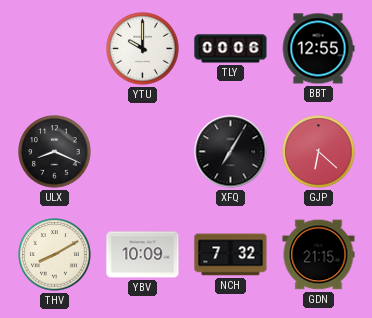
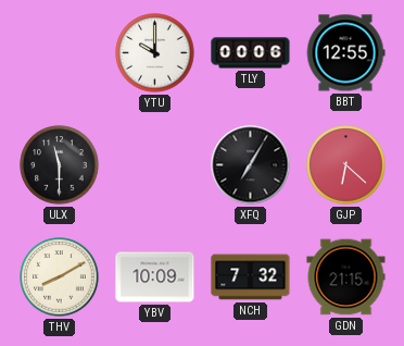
ULX: 8:19 -> 11:30 (60, 165)
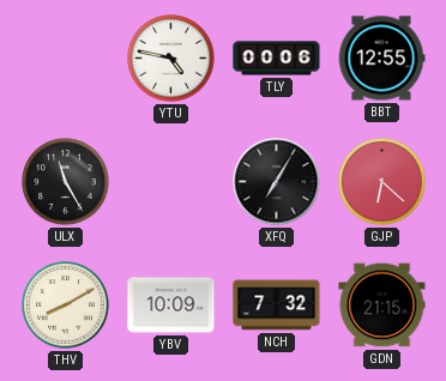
YTU: 10:00 -> 4:47 (171, 59)
ULX: 11:30 -> 11:25 (66, 182)
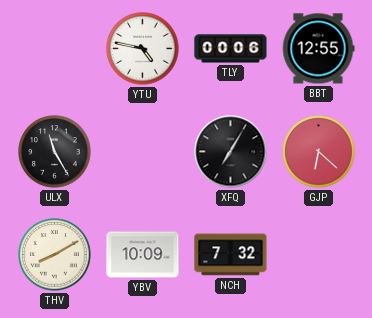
GDN: 21:15 -> none (382, 306)
